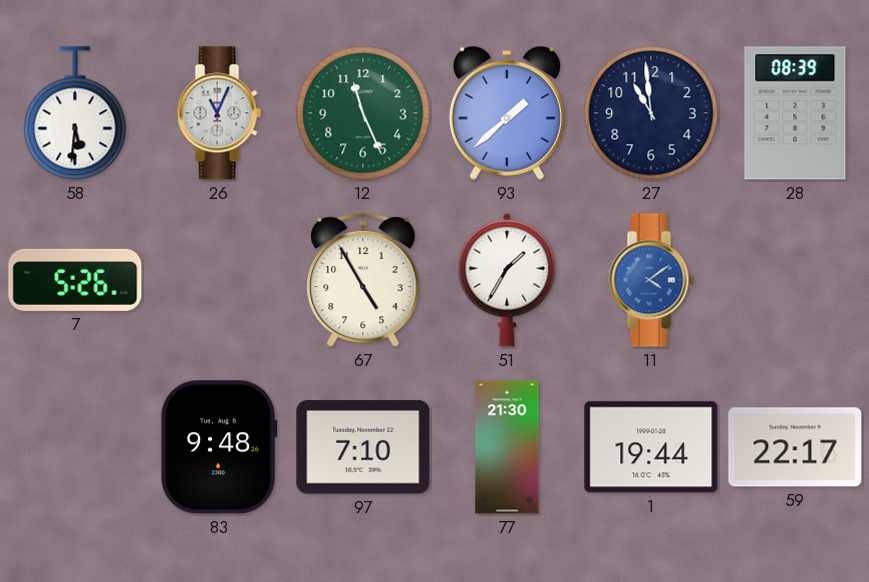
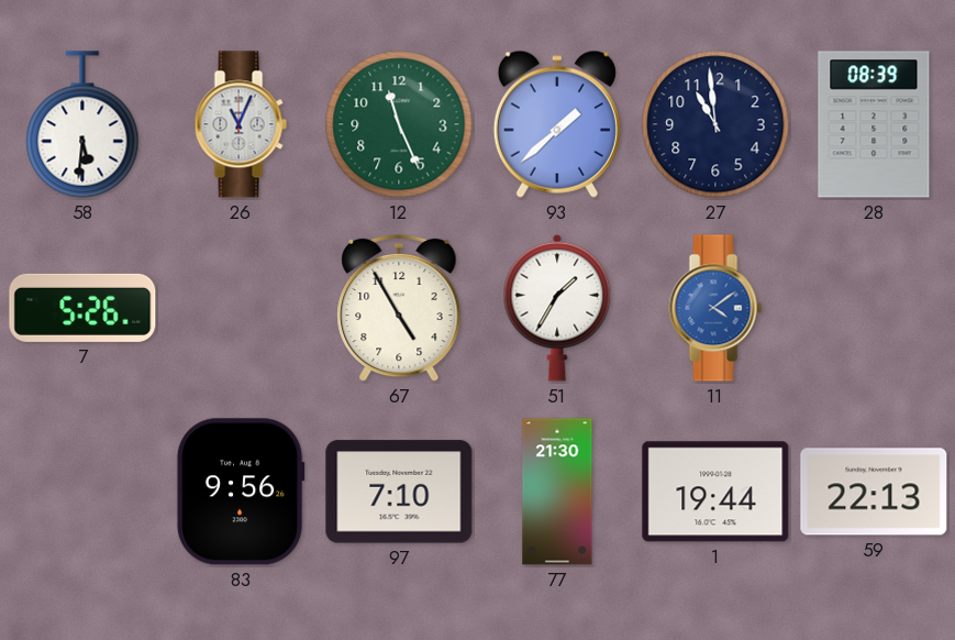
83: 9:48 -> 9:56 (241, 492)
59: 22:17 -> 22:13 (874, 492)
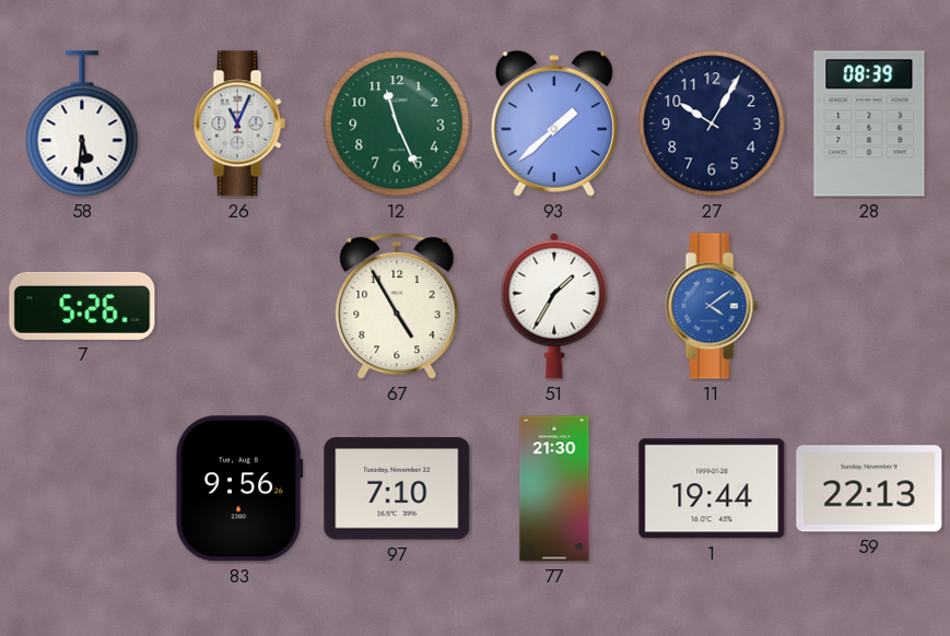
27: 10:59 -> 10:05 (712, 123)
